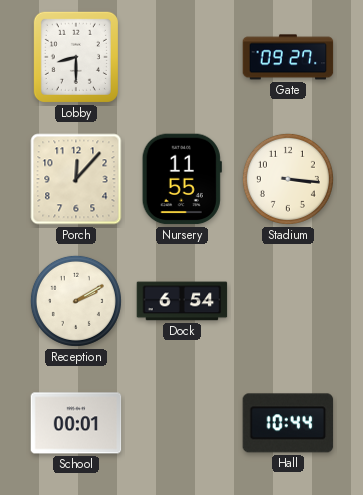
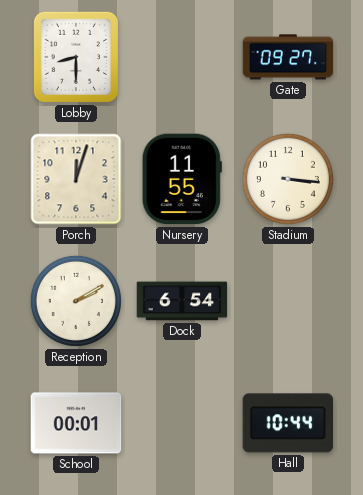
Porch: 12:07 -> 12:03 (76, 179)
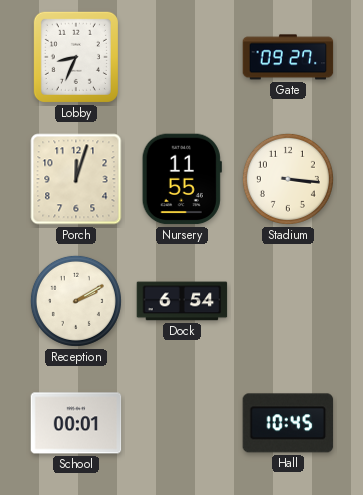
Lobby: 8:30 -> 8:34 (76, 57)
Hall: 10:44 -> 10:45 (288, 423)
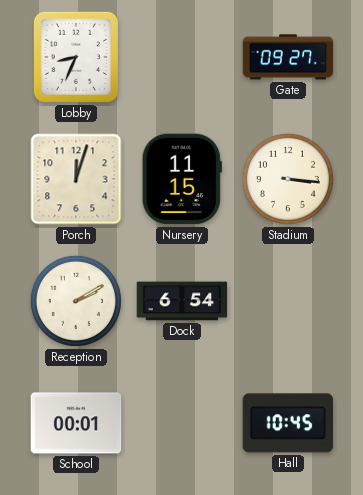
Nursery: 11:55 -> 11:15 (182, 179)
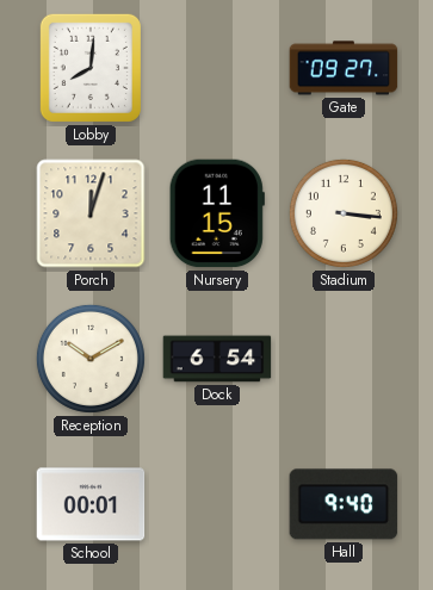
Lobby: 8:34 -> 8:01 (91, 68)
Reception: 2:10 -> 10:10 (91, 359)
Hall: 10:45 -> 9:40 (344, 504)
